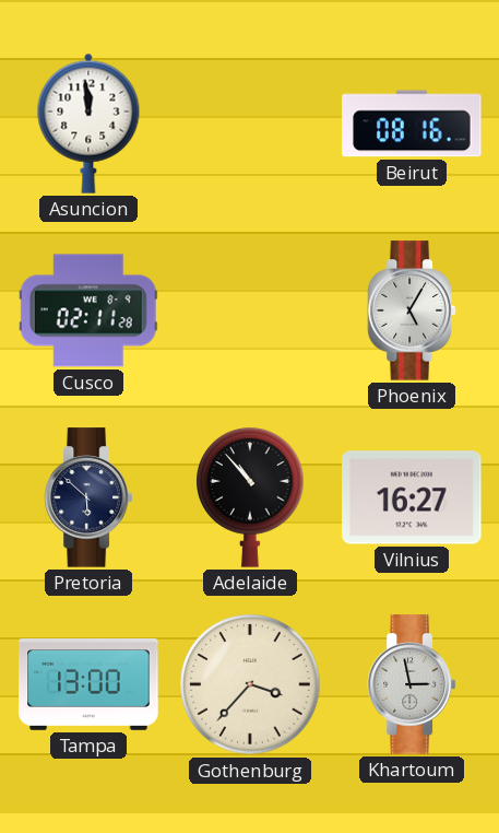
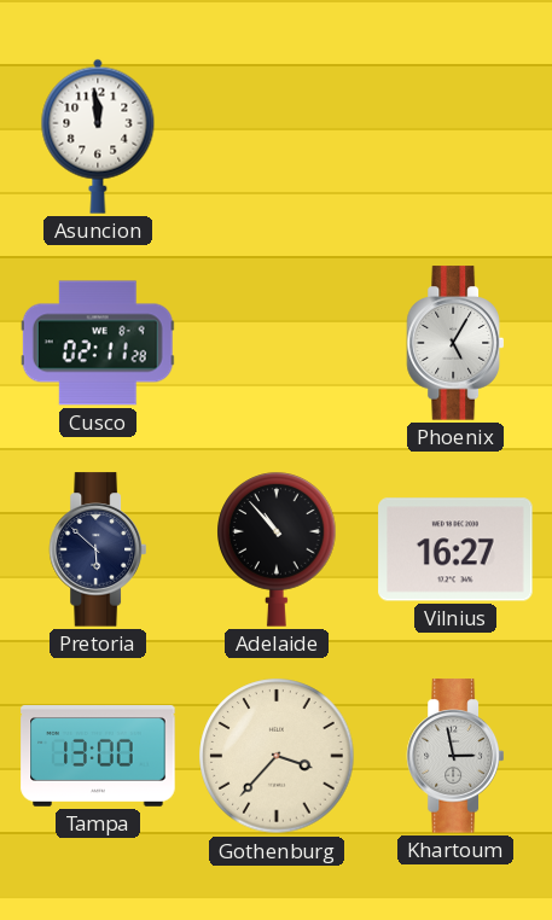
Beirut: 08:16 -> none (412, 124)
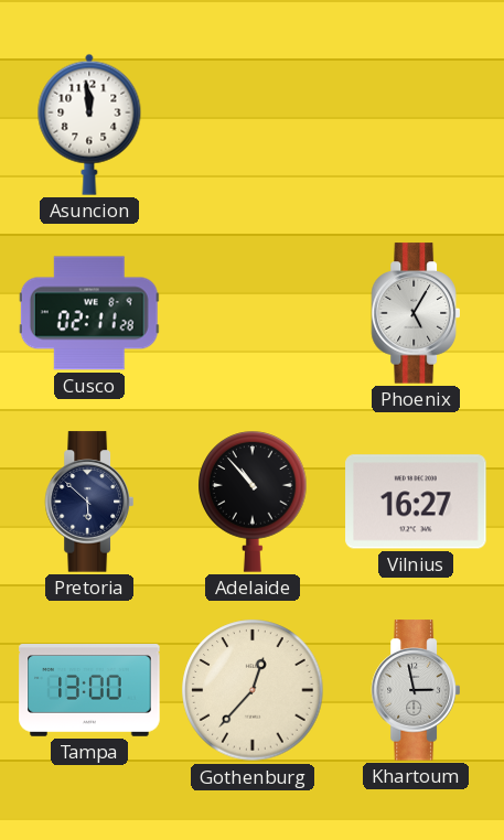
Gothenburg: 3:37 -> 12:37 (253, 690)
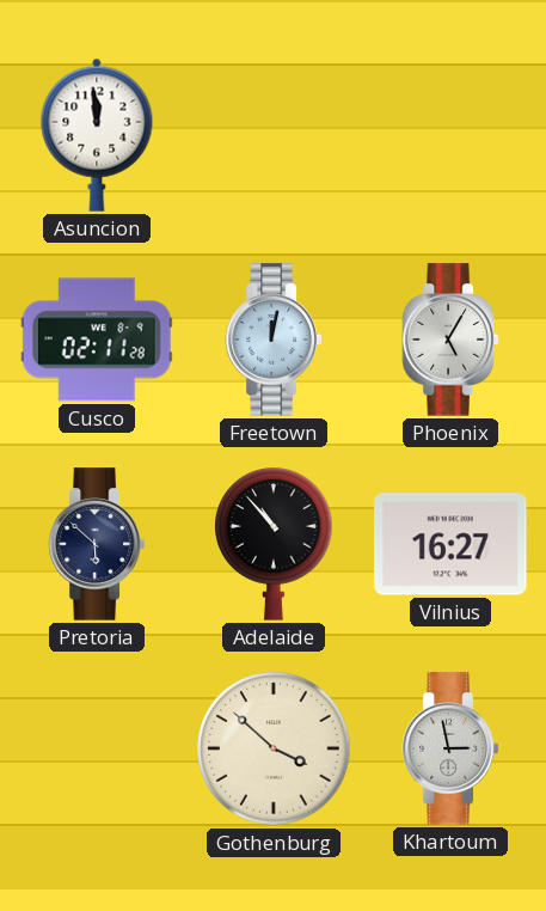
Freetown: none -> 12:02 (272, 340)
Tampa: 13:00 -> none (89, 690)
Gothenburg: 12:37 -> 3:52 (274, 748)
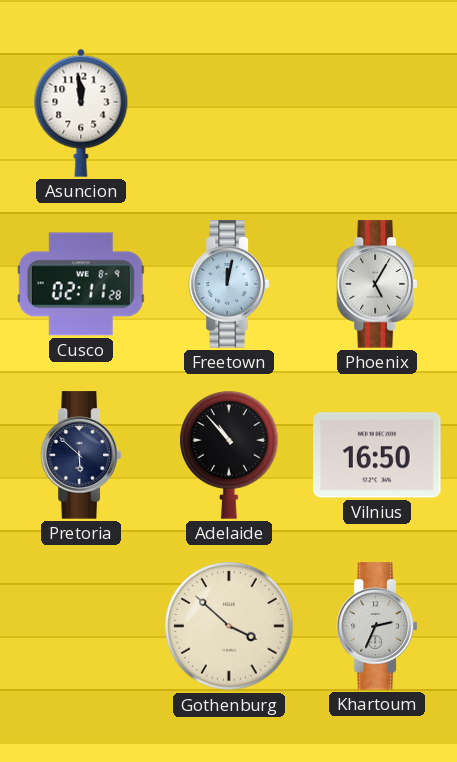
Vilnius: 16:27 -> 16:50 (377, 455)
Khartoum: 2:58 -> 2:34 (376, 626)
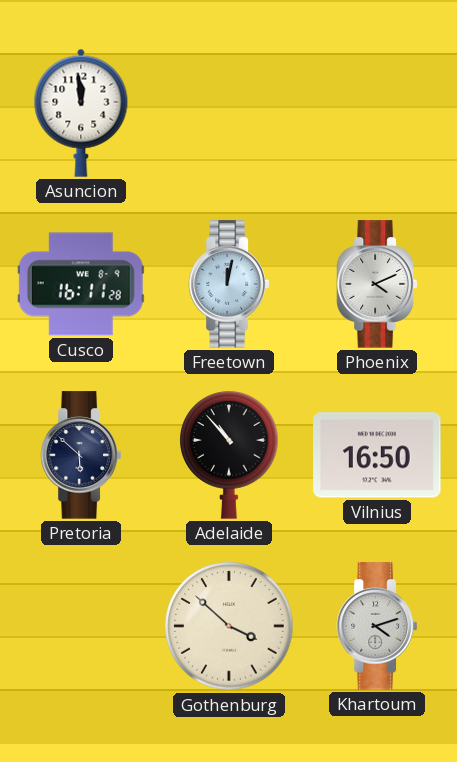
Cusco: 02:11 -> 16:11 (81, 284)
Phoenix: 5:05 -> 4:11 (376, 284)
Khartoum: 2:34 -> 4:12 (376, 626)
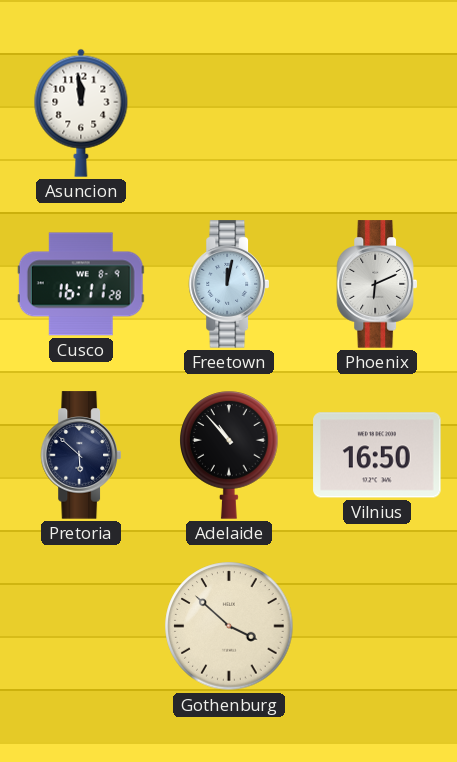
Phoenix: 4:11 -> 6:11 (376, 284)
Khartoum: 4:12 -> none (376, 626)
